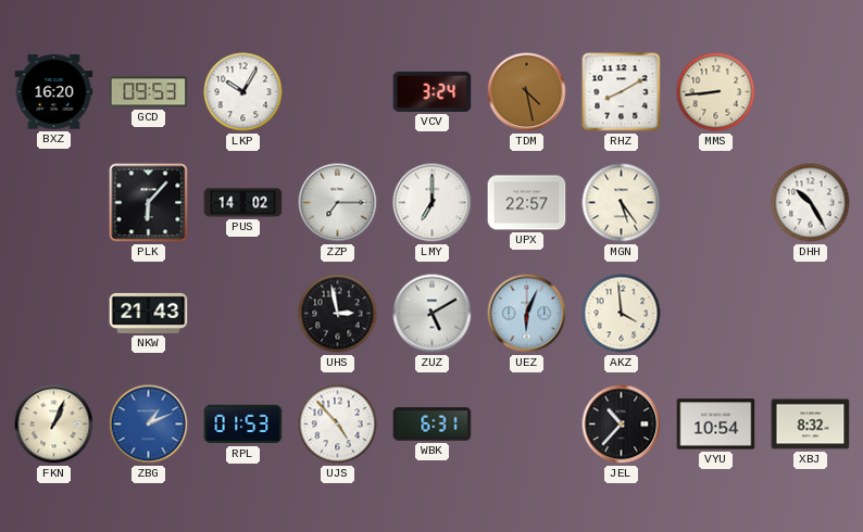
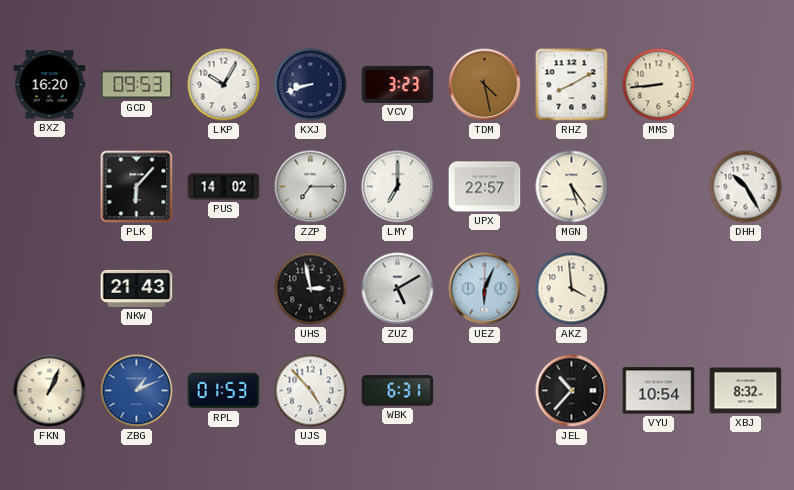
KXJ: none -> 8:42 (311, 85)
VCV: 3:24 -> 3:23 (398, 84)
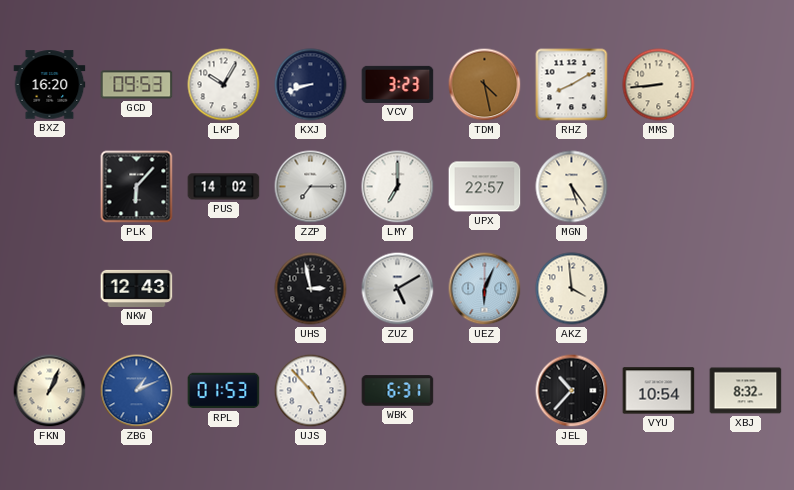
DHH: 10:25 -> none (746, 187)
NKW: 21:43 -> 12:43 (137, 288)
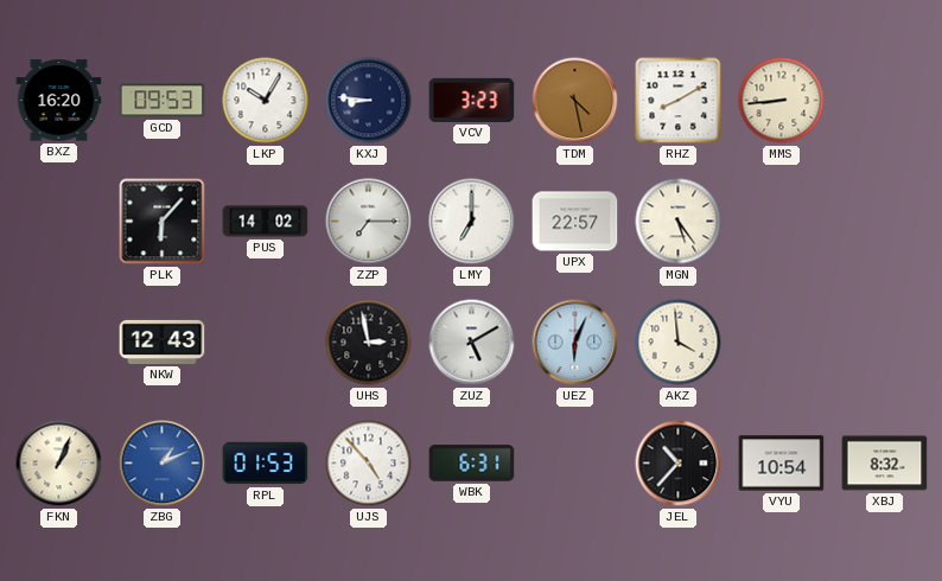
KXJ: 8:42 -> 8:46 (369, 101)
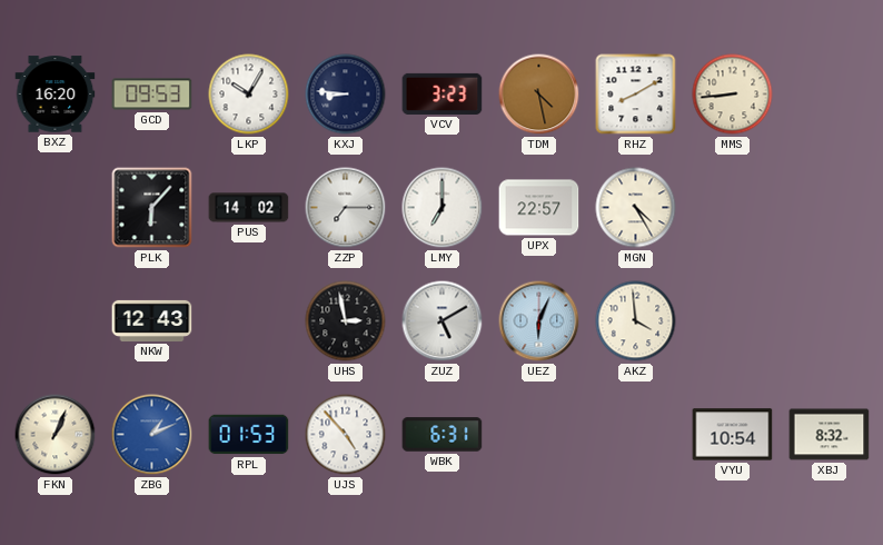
MGN: 5:24 -> 4:25 (636, 208)
JEL: 10:37 -> none (679, 464)
